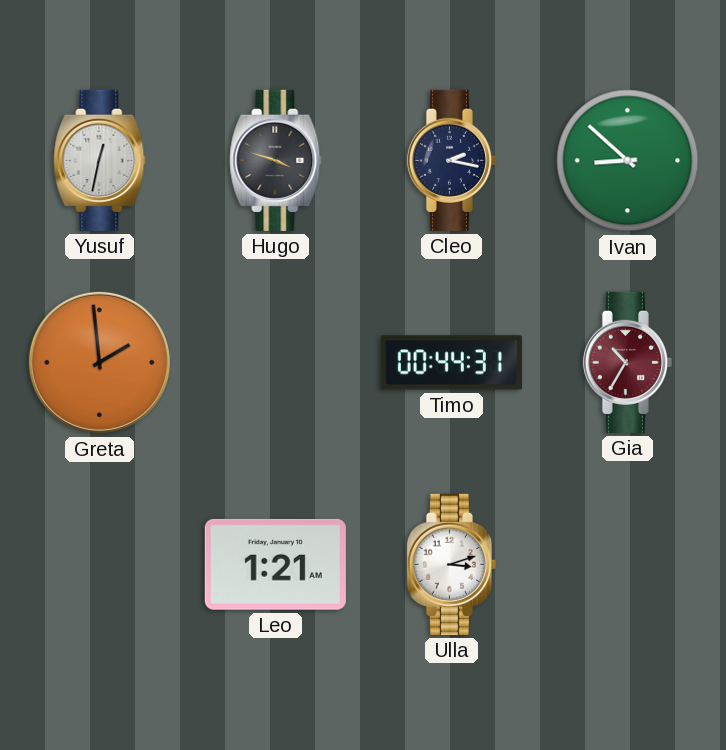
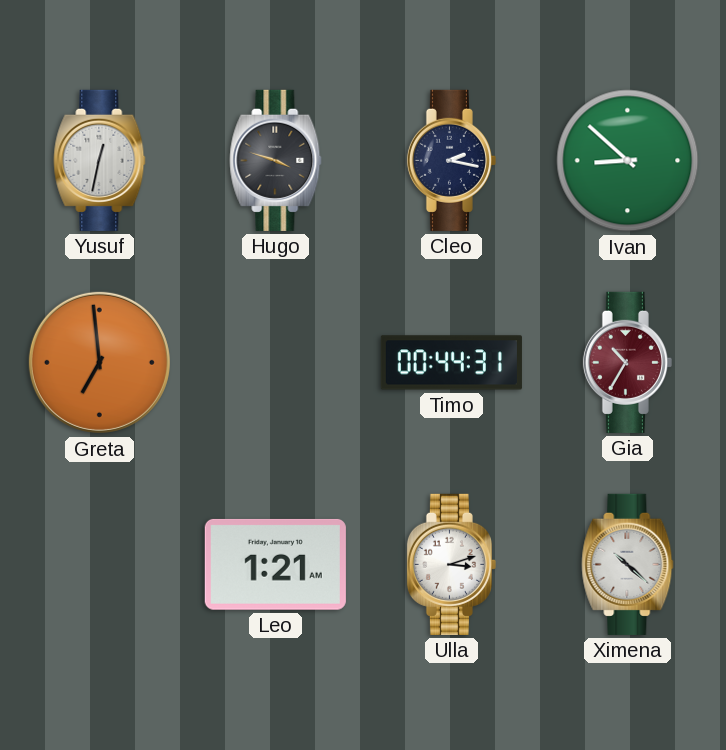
Greta: 1:59 -> 6:59 (99, 362)
Ximena: none -> 10:22 (628, 564)
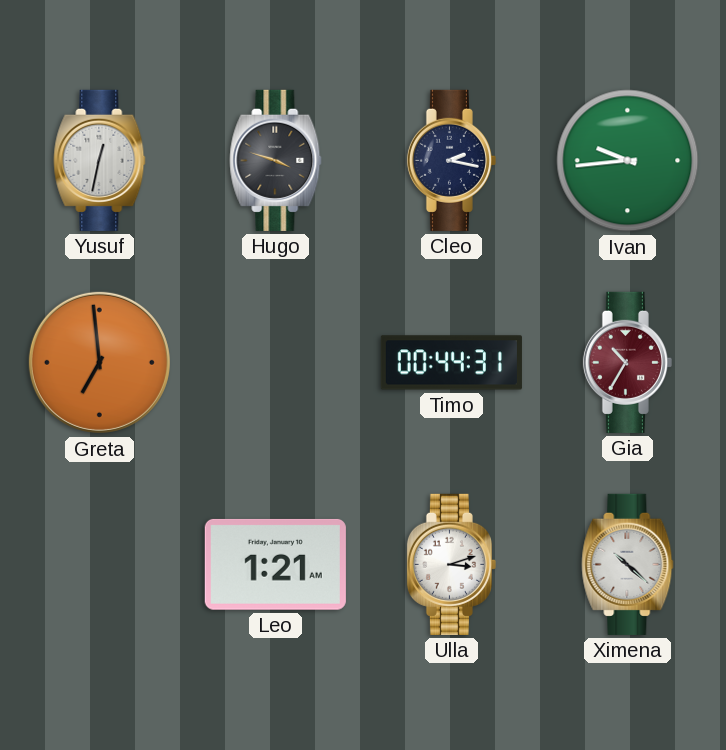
Ivan: 8:52 -> 9:44 (628, 161)
